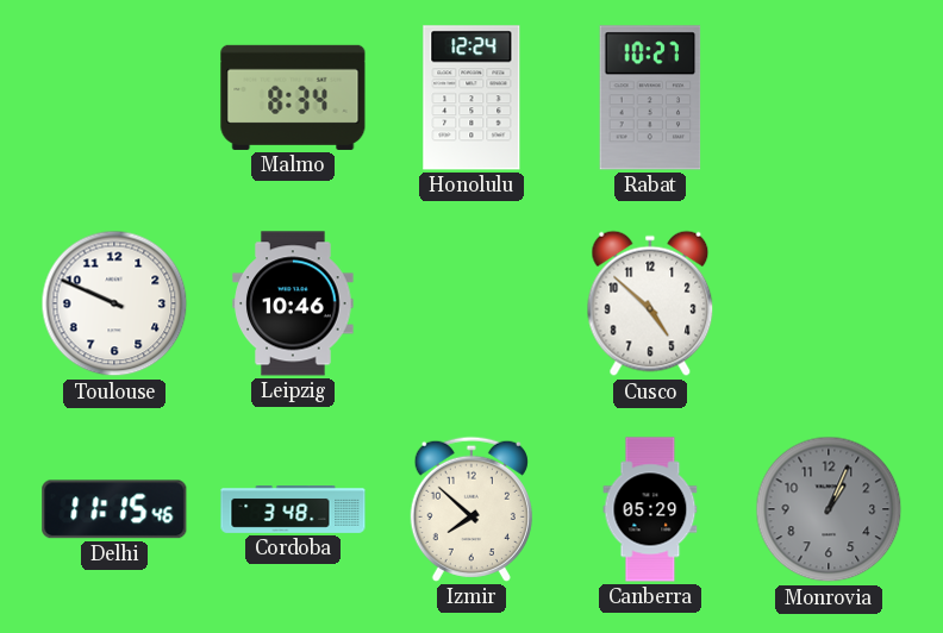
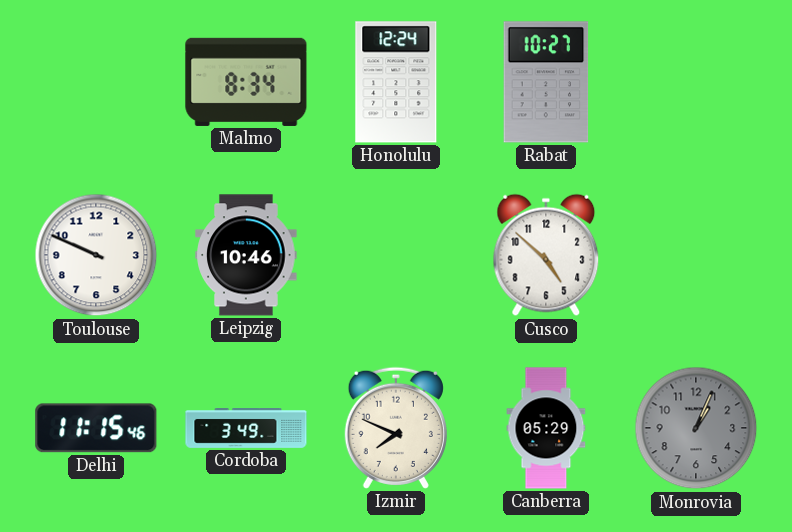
Cordoba: 3:48 -> 3:49 (246, 429)
Izmir: 7:52 -> 7:49 (396, 428)
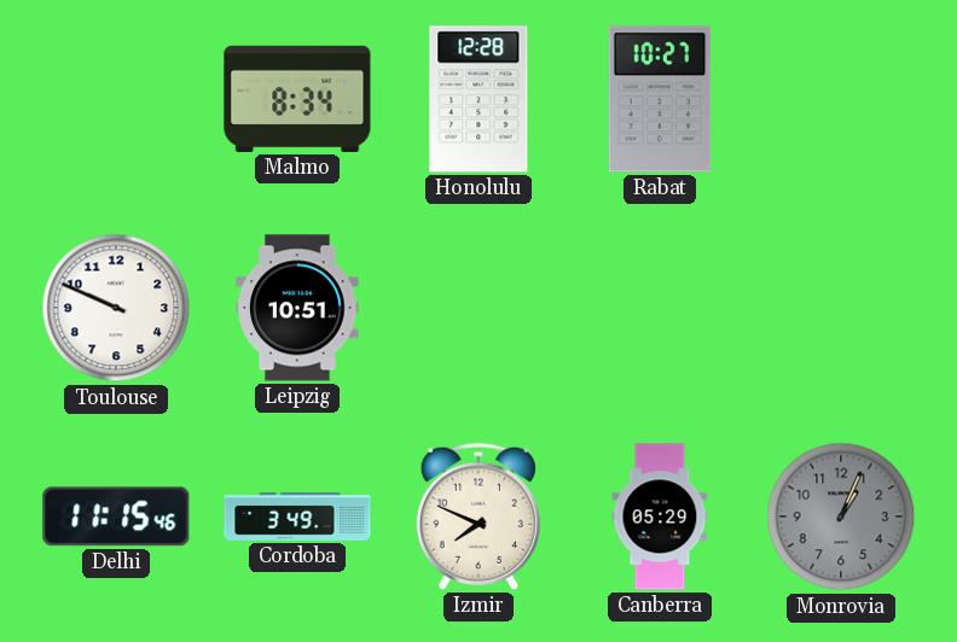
Honolulu: 12:24 -> 12:28 (478, 99)
Leipzig: 10:46 -> 10:51 (297, 308)
Cusco: 4:52 -> none (546, 255)
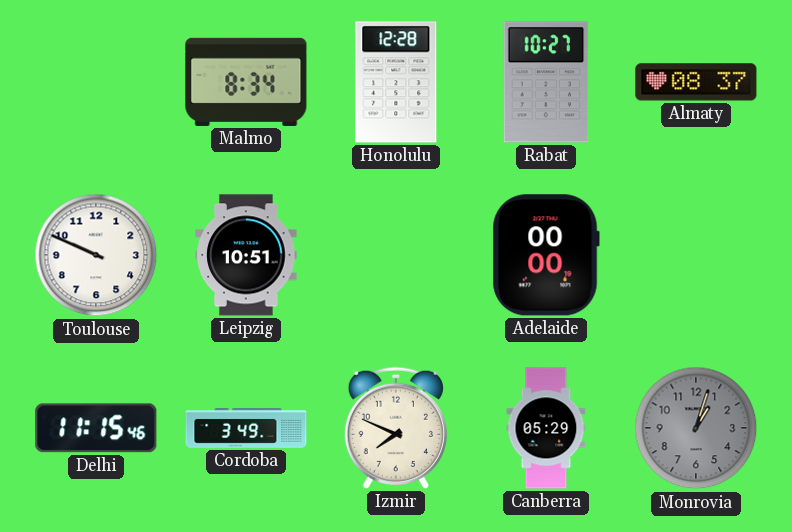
Almaty: none -> 08:37 (696, 82)
Adelaide: none -> 00:00 (546, 255)
Monrovia: 1:04 -> 1:03 (696, 428)
